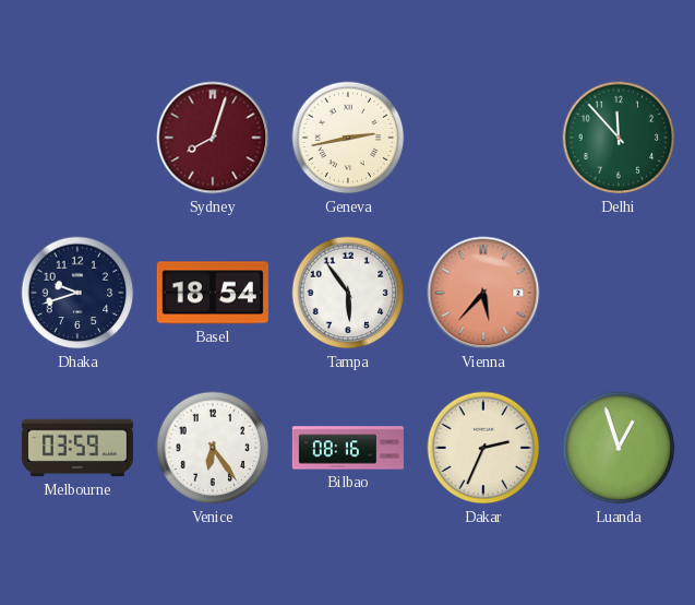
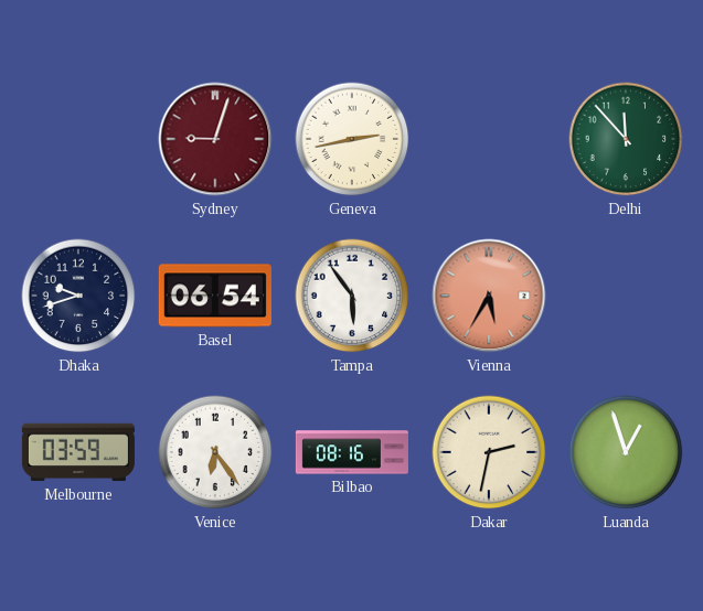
Sydney: 8:03 -> 9:03 (215, 139)
Basel: 18:54 -> 06:54 (215, 296)
Vienna: 5:37 -> 5:35 (489, 296)
Dakar: 2:34 -> 2:32 (489, 452)
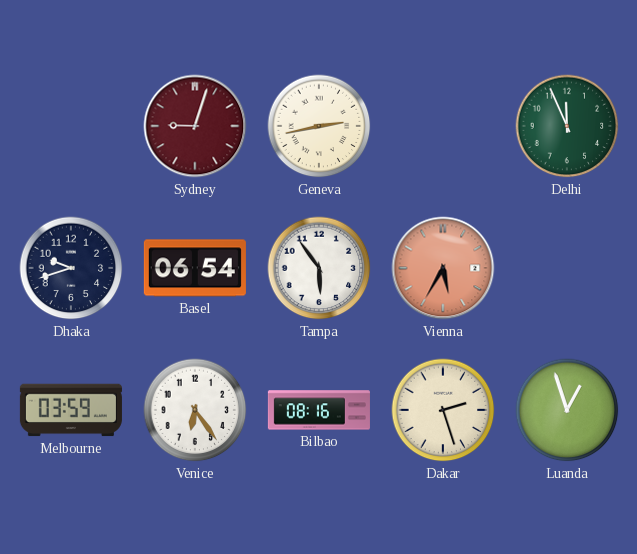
Delhi: 11:53 -> 11:56 (567, 126)
Dakar: 2:32 -> 2:27 (443, 410)
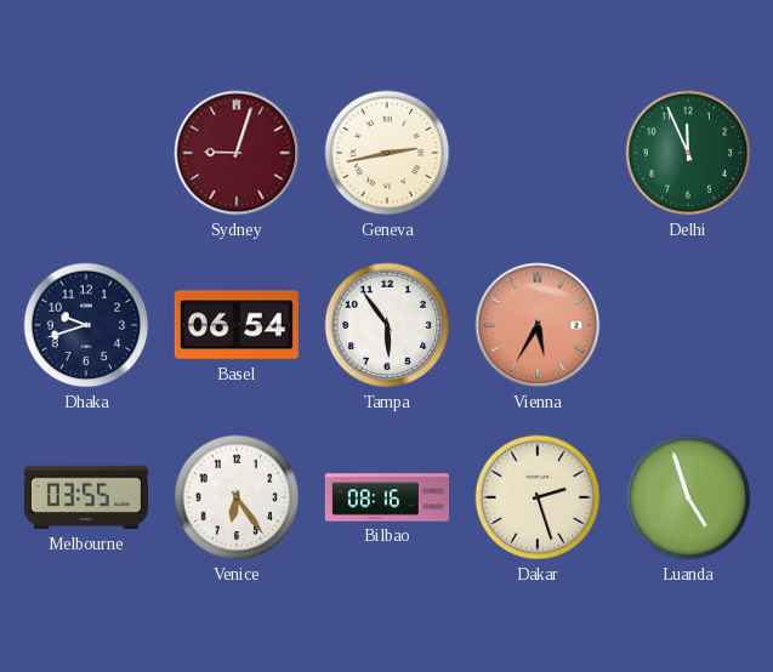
Melbourne: 03:59 -> 03:55 (86, 497)
Luanda: 12:57 -> 4:57 (688, 497)
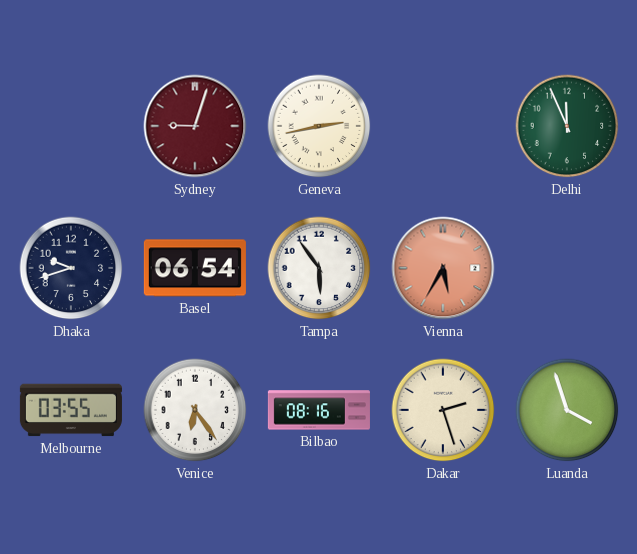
Luanda: 4:57 -> 3:57 (567, 410)
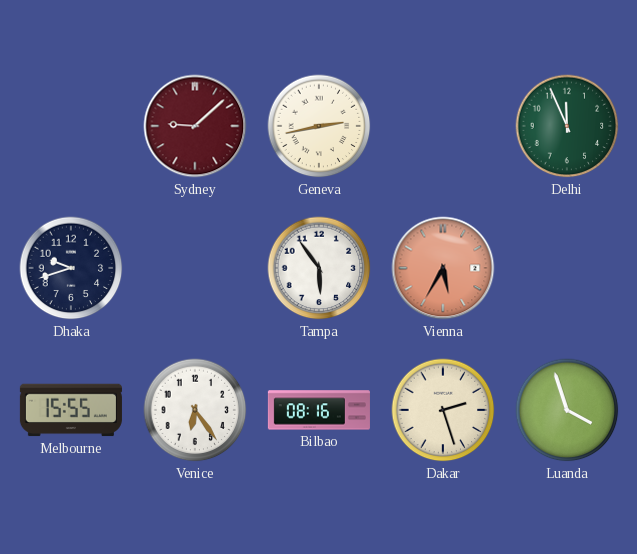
Sydney: 9:03 -> 9:08 (195, 126)
Basel: 06:54 -> none (195, 268)
Melbourne: 03:55 -> 15:55 (71, 410)
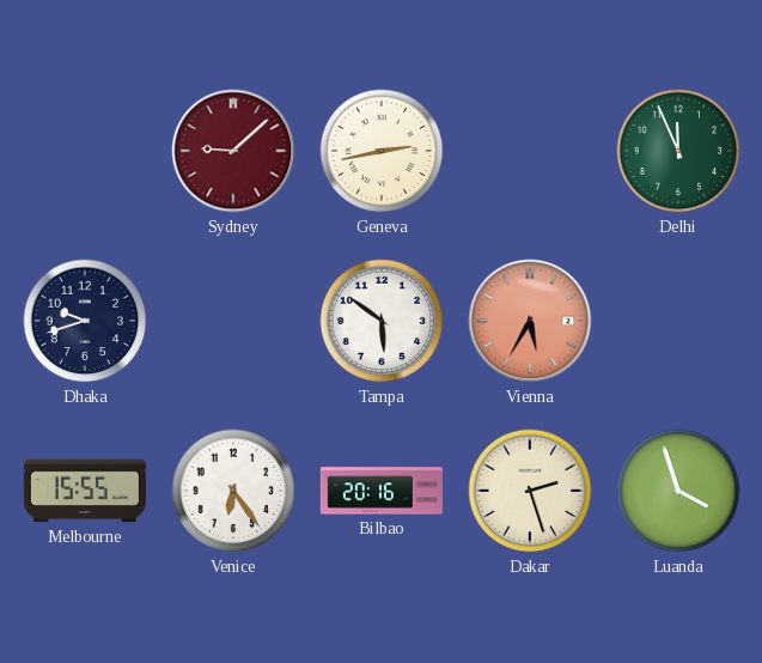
Tampa: 5:54 -> 5:51 (382, 321)
Bilbao: 08:16 -> 20:16 (382, 491)
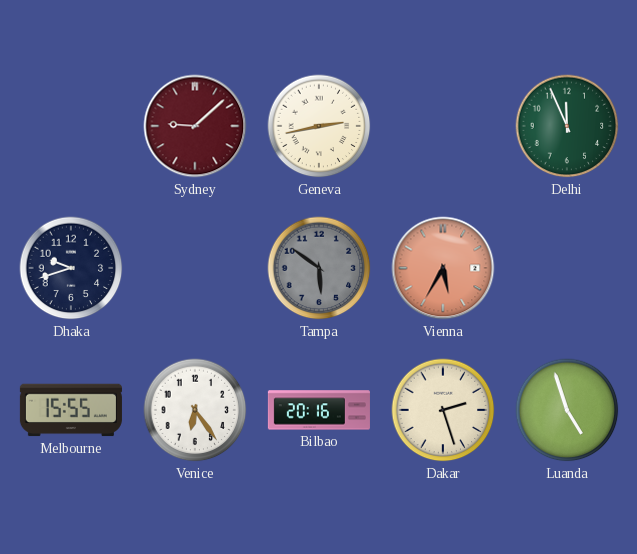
Tampa dial: white -> grey (319, 268)
Luanda: 3:57 -> 4:57 (567, 410)
